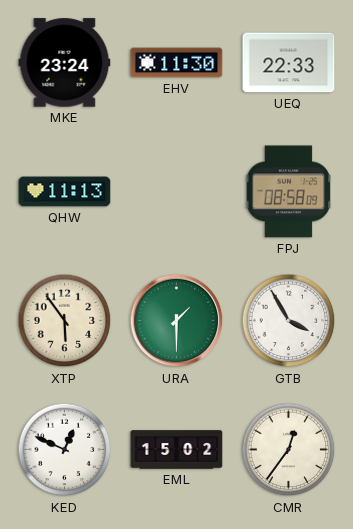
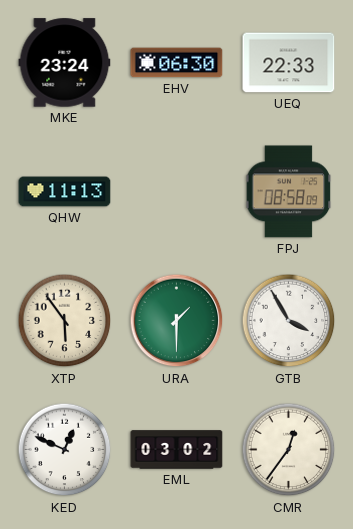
EHV: 11:30 -> 06:30 (177, 63)
EML: 15:02 -> 03:02 (177, 450)
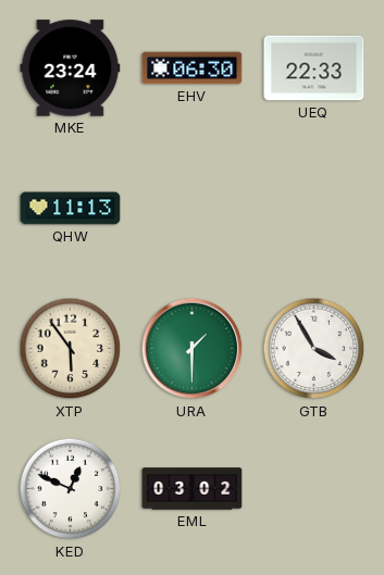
FPJ: 08:58 -> none (289, 192)
CMR: 12:36 -> none (289, 450)
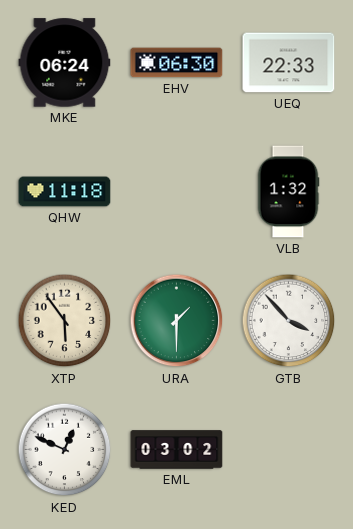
MKE: 23:24 -> 06:24 (65, 63)
QHW: 11:13 -> 11:18 (65, 192)
VLB: none -> 1:32 (288, 192)
GTB: 3:55 -> 3:53 (289, 321)
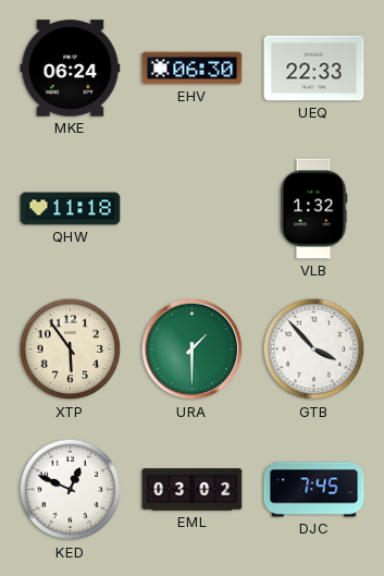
DJC: none -> 7:45 (314, 490)
